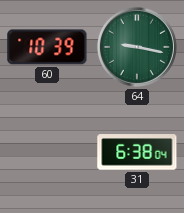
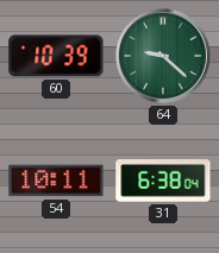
64: 9:17 -> 9:22 (163, 56)
54: none -> 10:11 (56, 181)
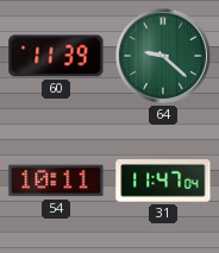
60: 10:39 -> 11:39 (56, 56)
31: 6:38 -> 11:47 (163, 181)
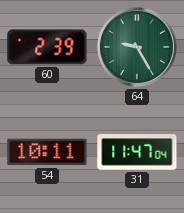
60: 11:39 -> 2:39 (47, 47)
64: 9:22 -> 9:25 (137, 47)
